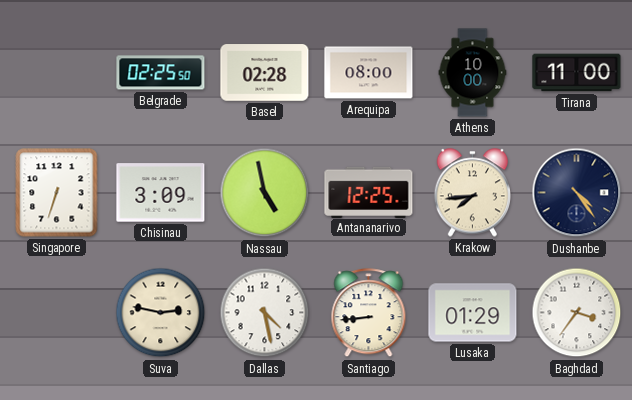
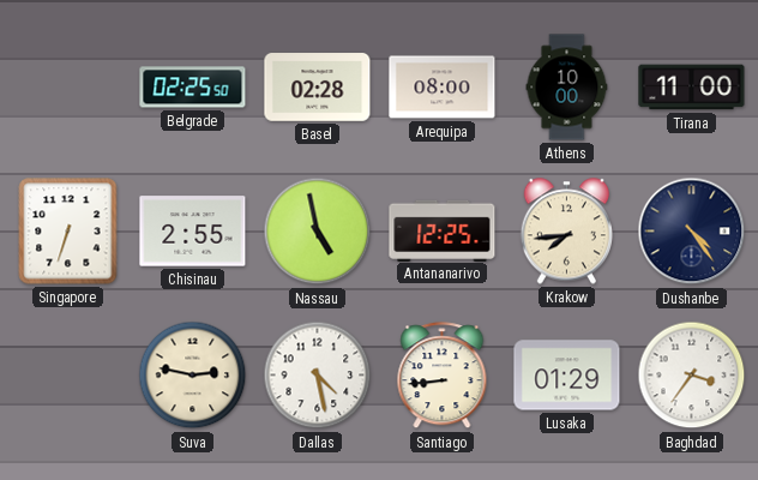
Chisinau: 3:09 -> 2:55 (193, 232)
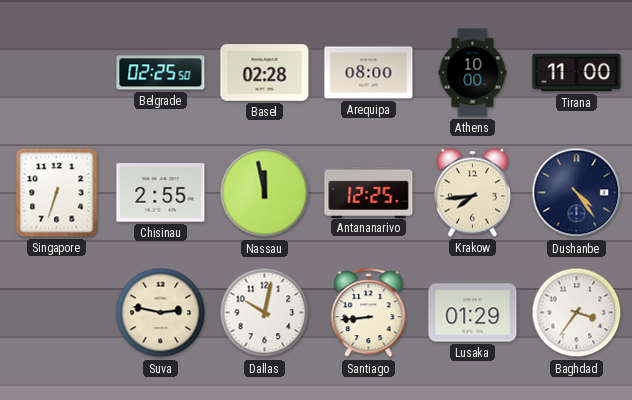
Nassau: 4:58 -> 11:58 (265, 193)
Dallas: 4:28 -> 10:02 (265, 313)
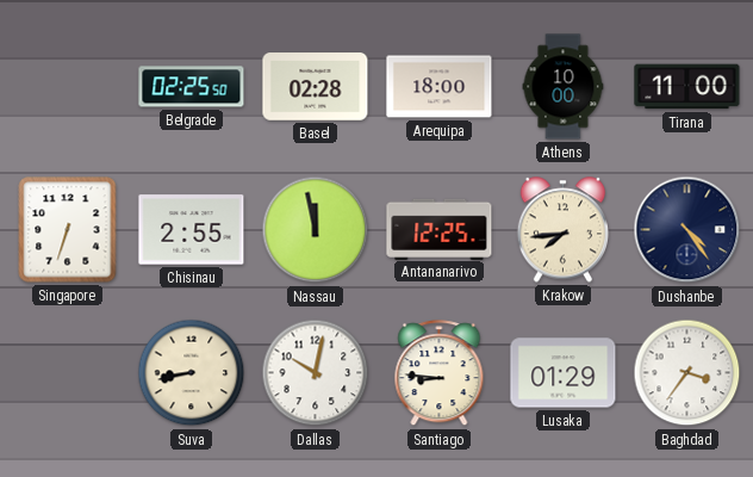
Arequipa: 08:00 -> 18:00 (440, 87)
Suva: 2:47 -> 8:43 (192, 373)
Santiago: 8:44 -> 8:46 (440, 373)
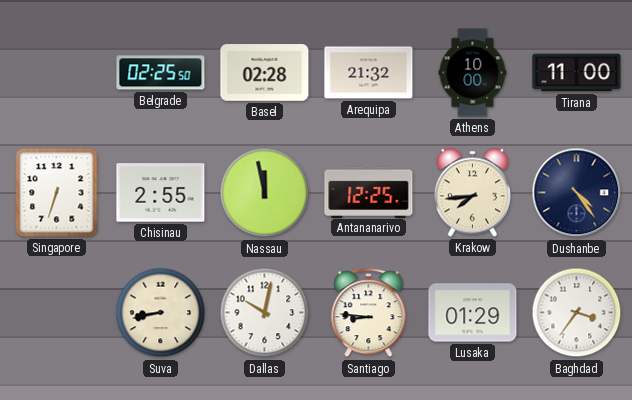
Arequipa: 18:00 -> 21:32 (369, 73)
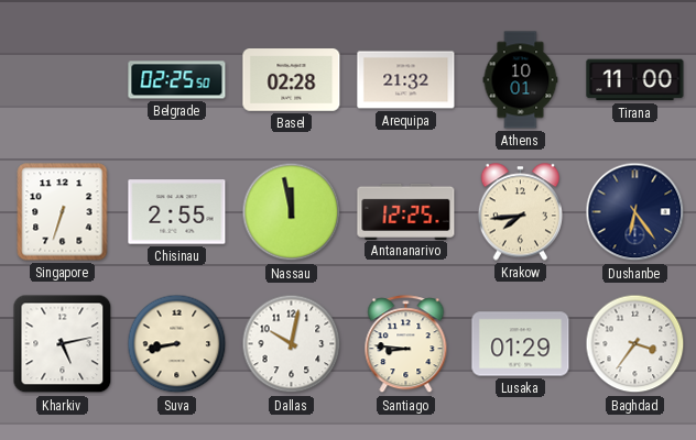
Athens: 10:00 -> 10:01 (521, 80)
Dushanbe: 4:24 -> 6:24 (635, 212)
Kharkiv: none -> 5:13 (63, 344)
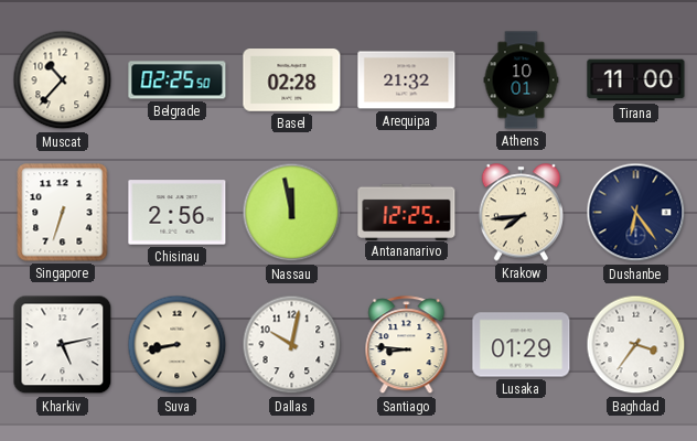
Muscat: none -> 10:37 (63, 80)
Chisinau: 2:55 -> 2:56 (178, 213)
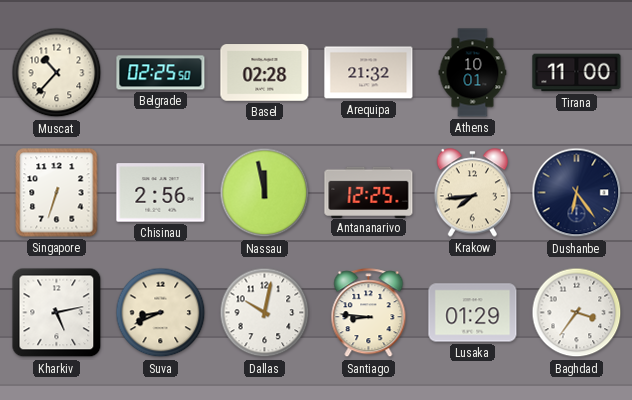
Suva: 8:43 -> 8:41 (161, 313)
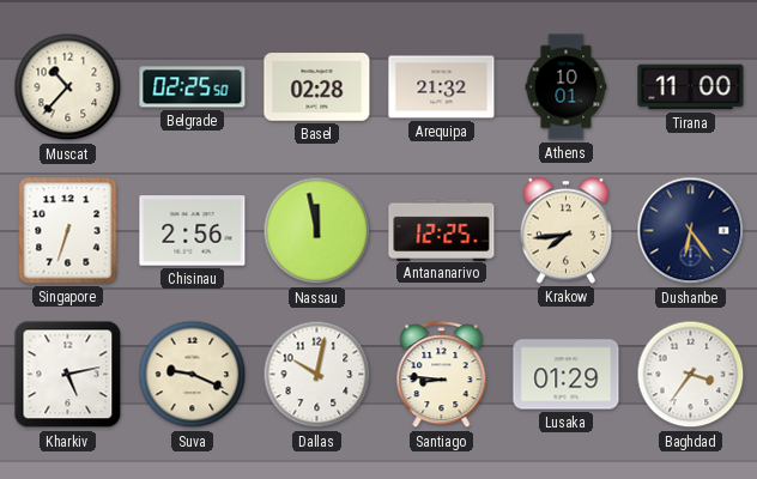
Suva: 8:41 -> 9:19 (193, 375)
